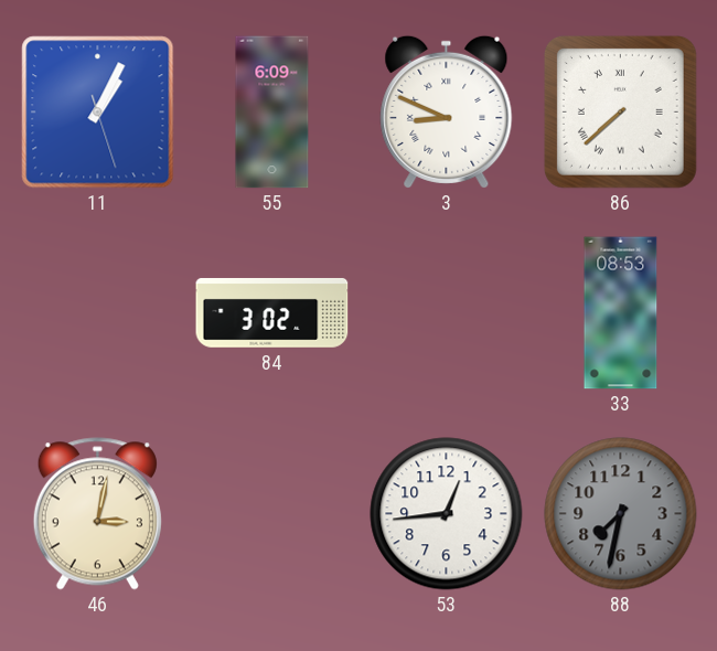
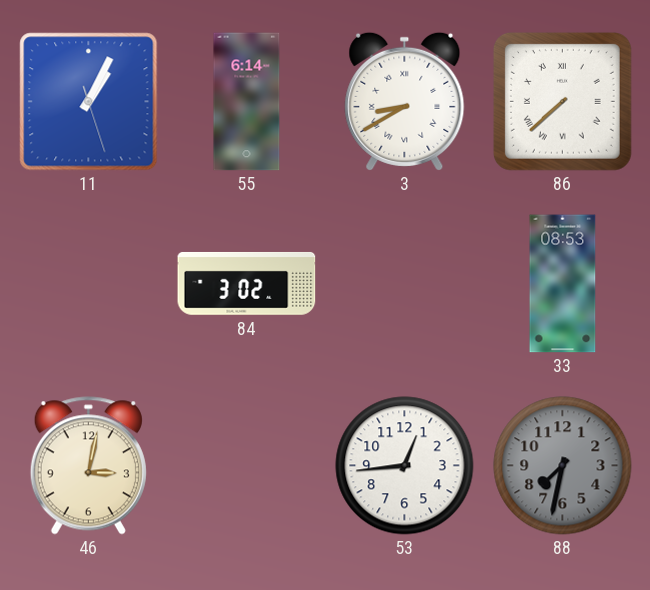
55: 6:09 -> 6:14 (247, 102)
3: 8:49 -> 8:40 (405, 101)
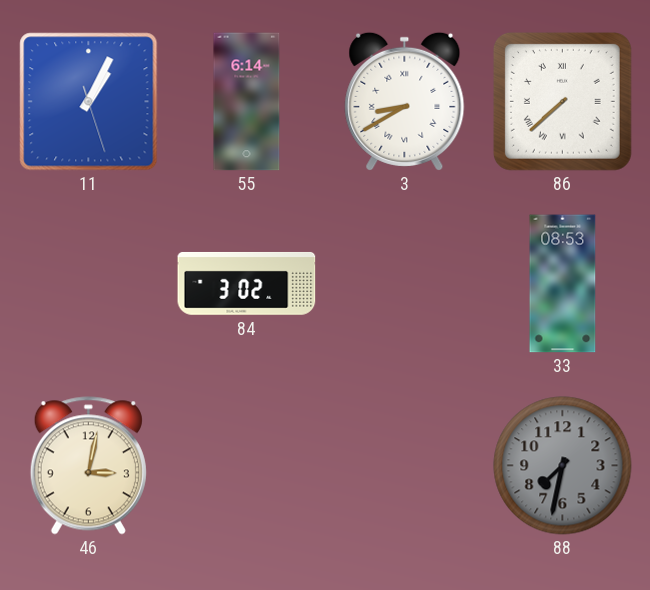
53: 12:44 -> none (405, 466)
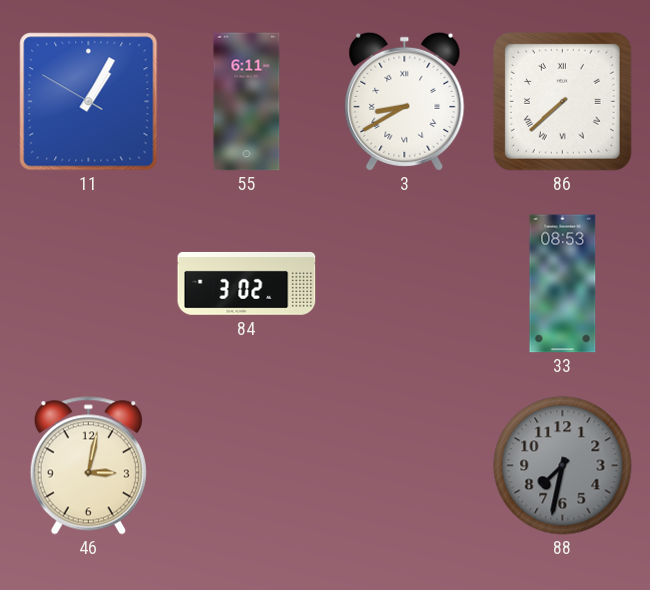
11: 1:04:27 -> 1:04:50 (89, 102)
55: 6:14 -> 6:11 (247, 102)
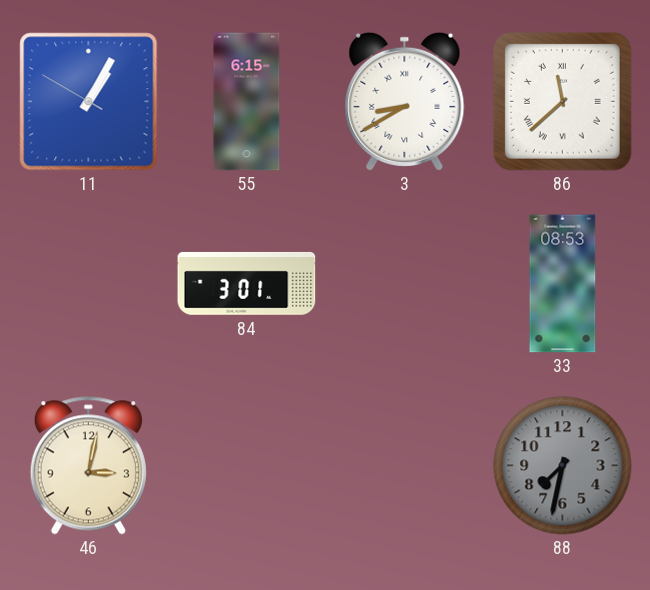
55: 6:11 -> 6:15 (247, 102)
86: 7:38 -> 11:38 (562, 101)
84: 3:02 -> 3:01 (247, 283)
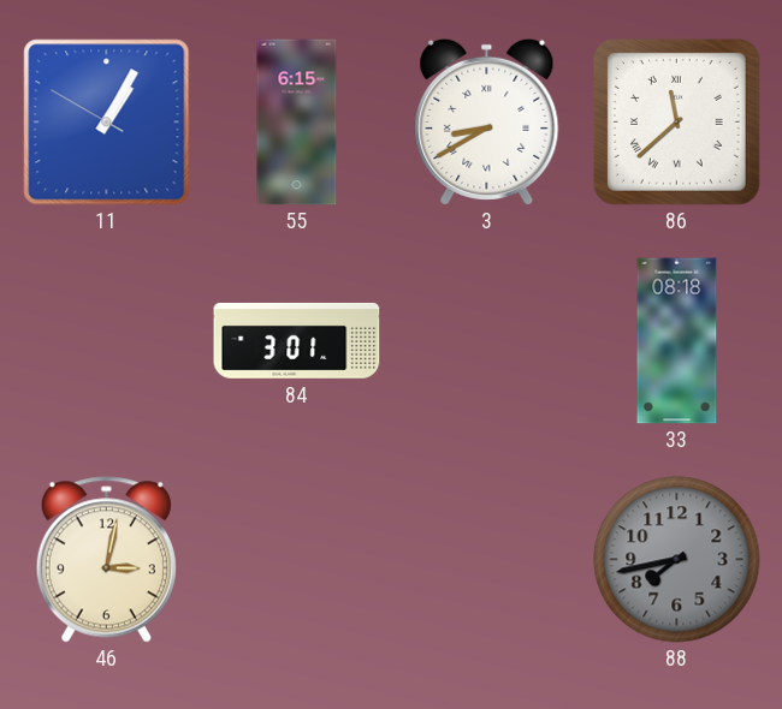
33: 08:53 -> 08:18 (677, 341)
88: 7:32 -> 7:43 (677, 560)
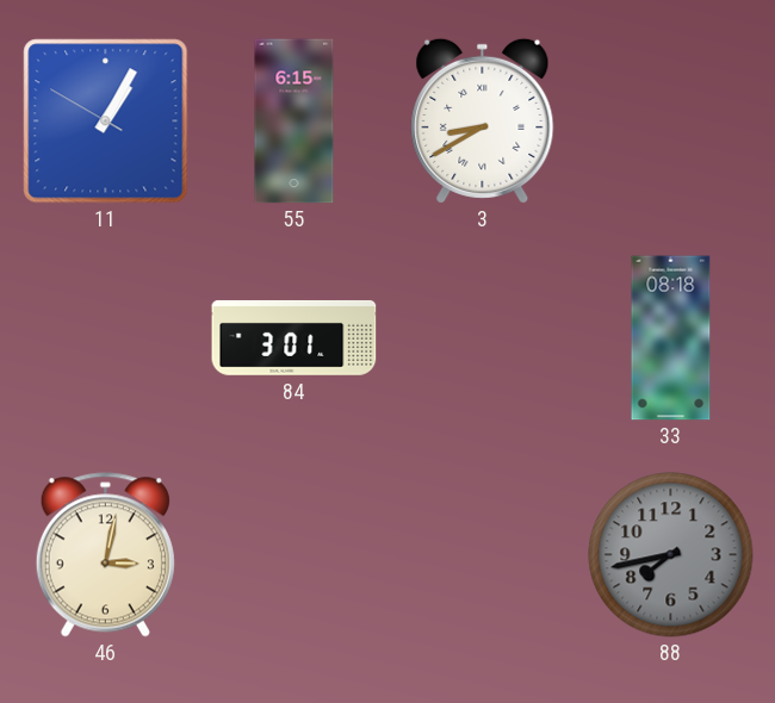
86: 11:38 -> none (676, 121)
